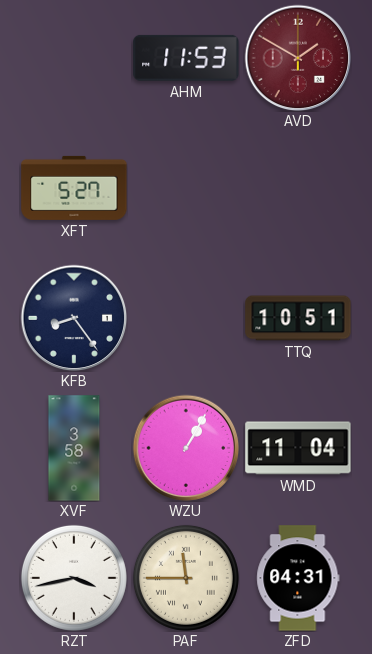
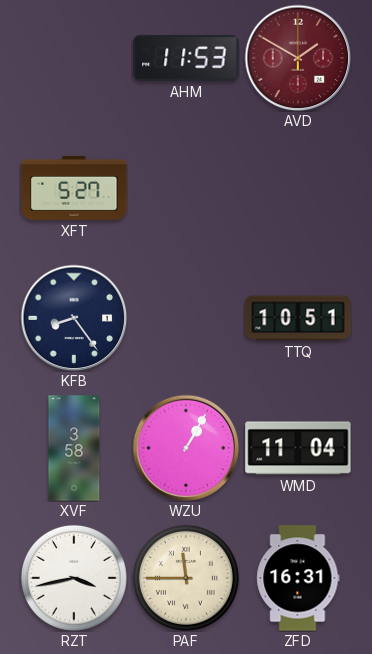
ZFD: 04:31 -> 16:31 (298, 578)
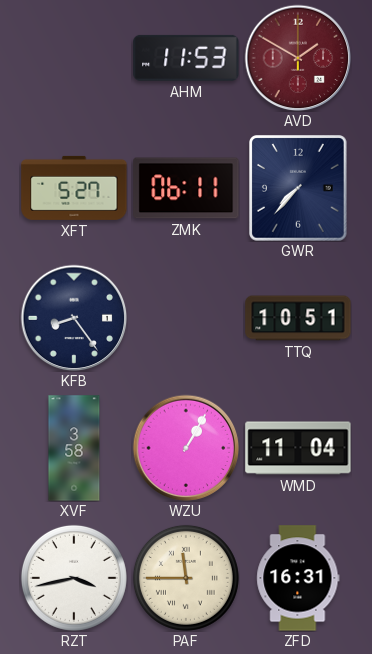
ZMK: none -> 06:11 (186, 188)
GWR: none -> 7:37 (298, 188)
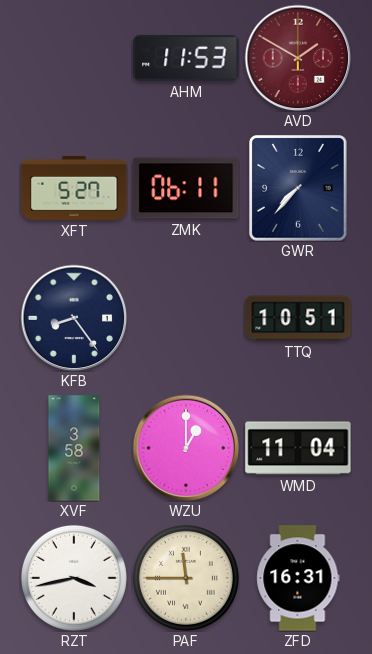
WZU: 1:05 -> 1:00 (186, 448)
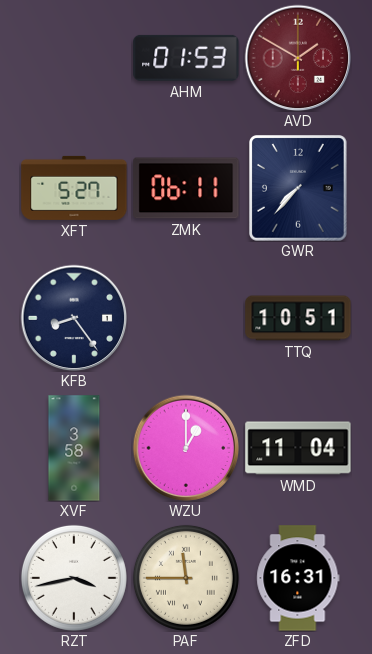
AHM: 11:53 -> 01:53 (186, 58)
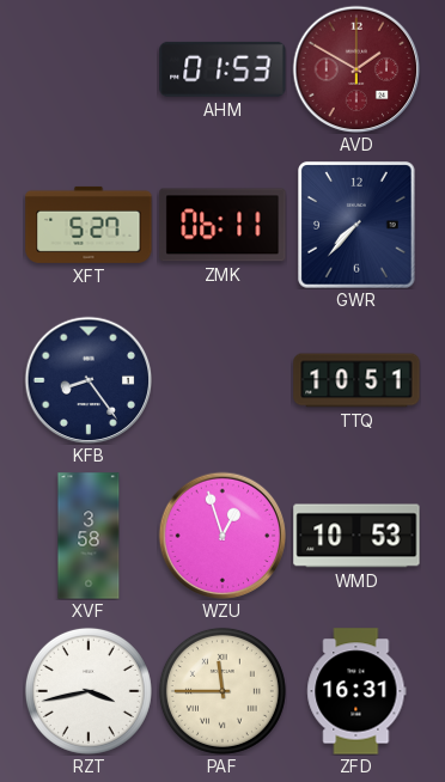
WZU: 1:00 -> 12:57 (222, 536)
WMD: 11:04 -> 10:53 (356, 536)
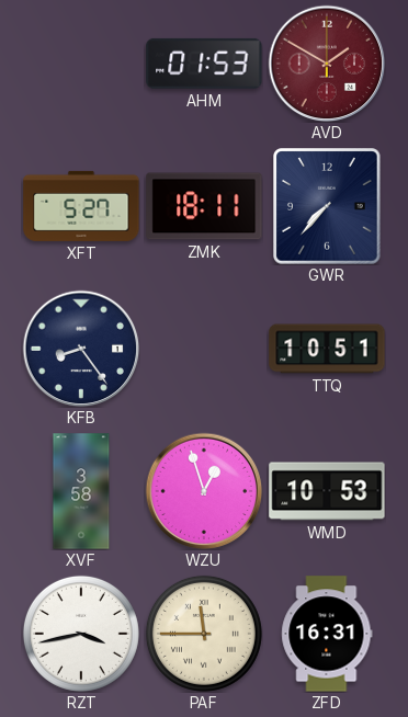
ZMK: 06:11 -> 18:11 (204, 206)
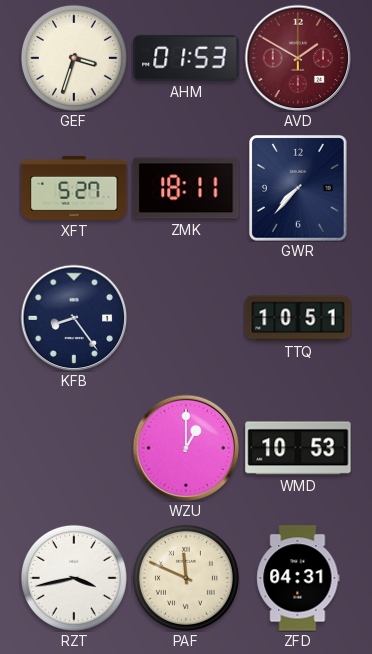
GEF: none -> 3:33 (74, 58)
XVF: 3:58 -> none (81, 491)
WZU: 12:57 -> 1:00 (186, 448)
PAF: 11:45 -> 11:49 (186, 578)
ZFD: 16:31 -> 04:31 (298, 578)
